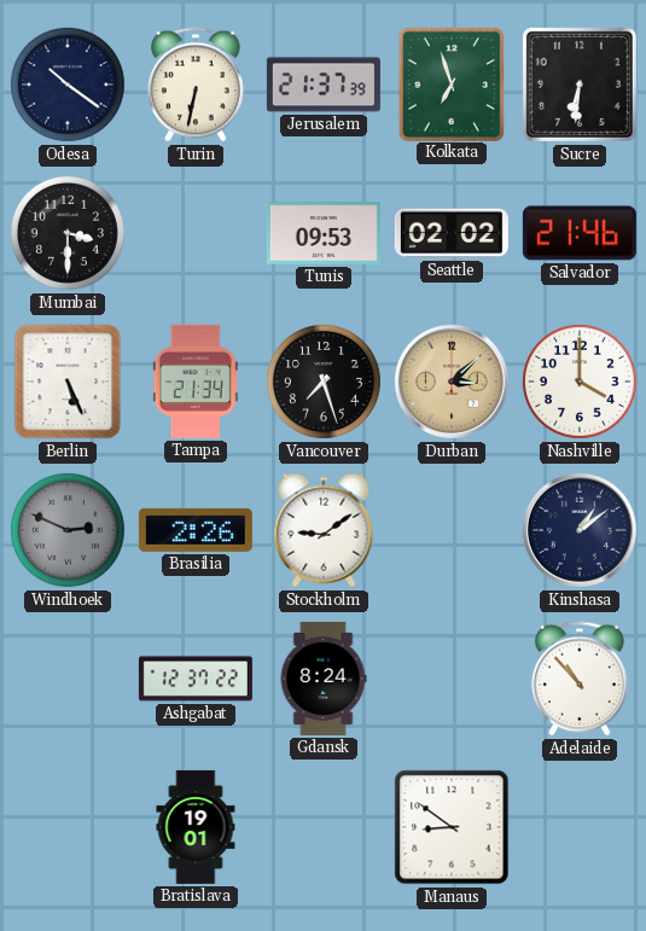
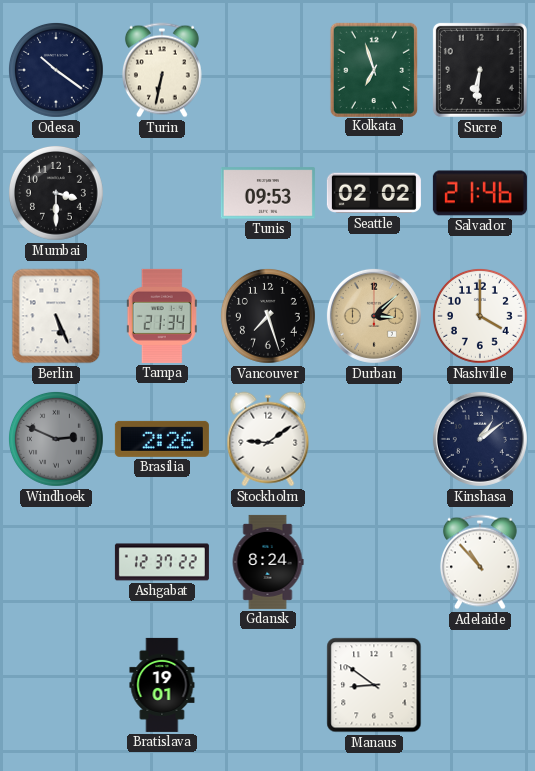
Jerusalem: 21:37 -> none (324, 85)
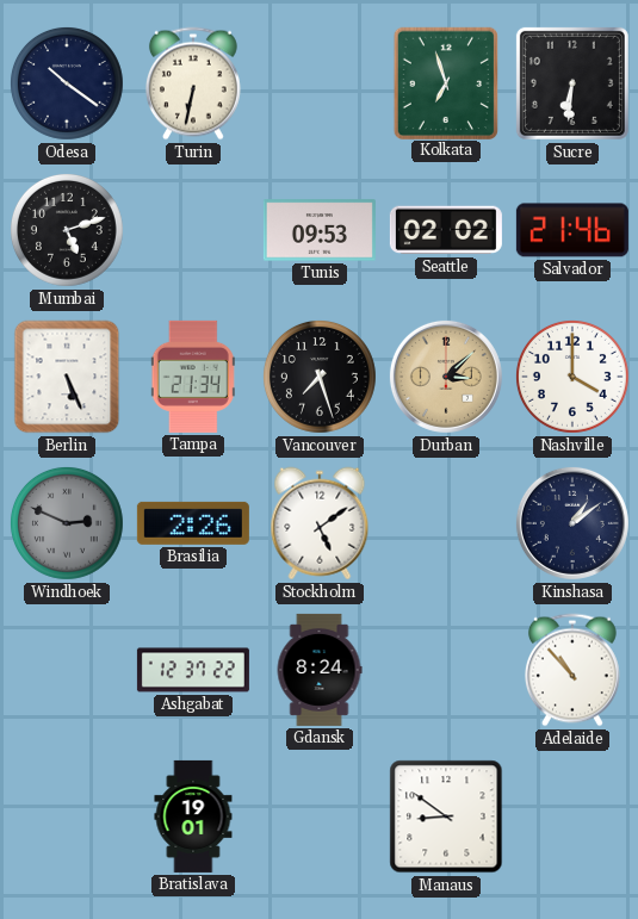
Mumbai: 3:30 -> 5:12 (67, 230)
Stockholm: 9:09 -> 5:09 (320, 523)
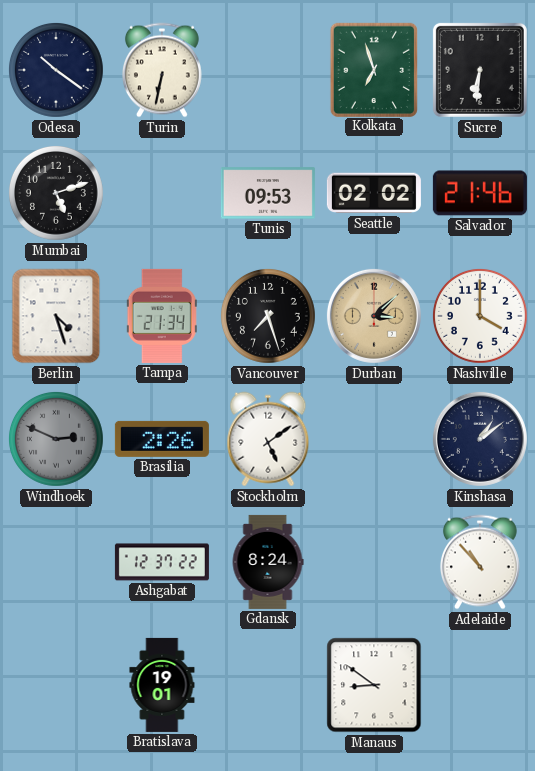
Berlin: 5:26 -> 4:27 (56, 316)
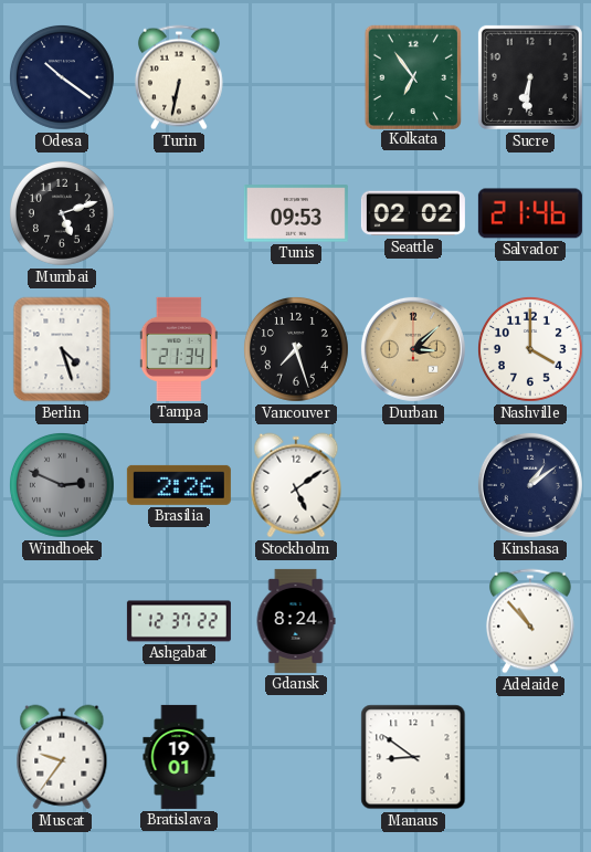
Kolkata: 6:57 -> 6:54 (412, 76)
Muscat: none -> 9:36 (62, 757)
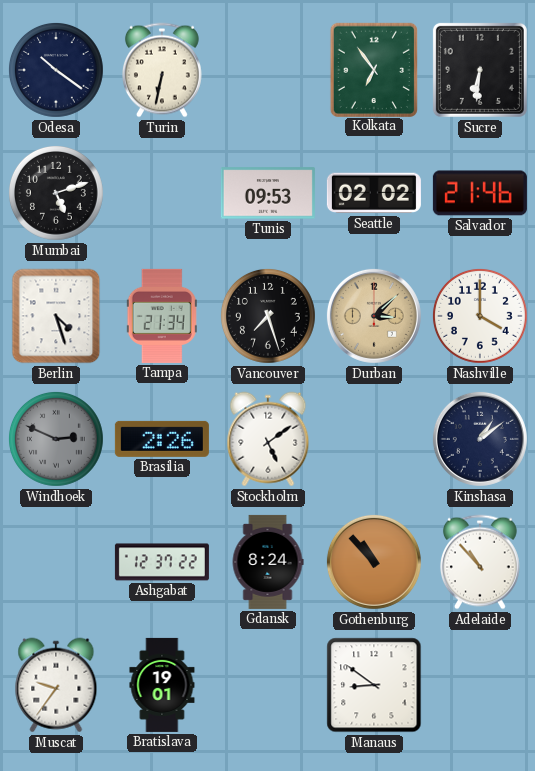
Gothenburg: none -> 10:53 (374, 562)
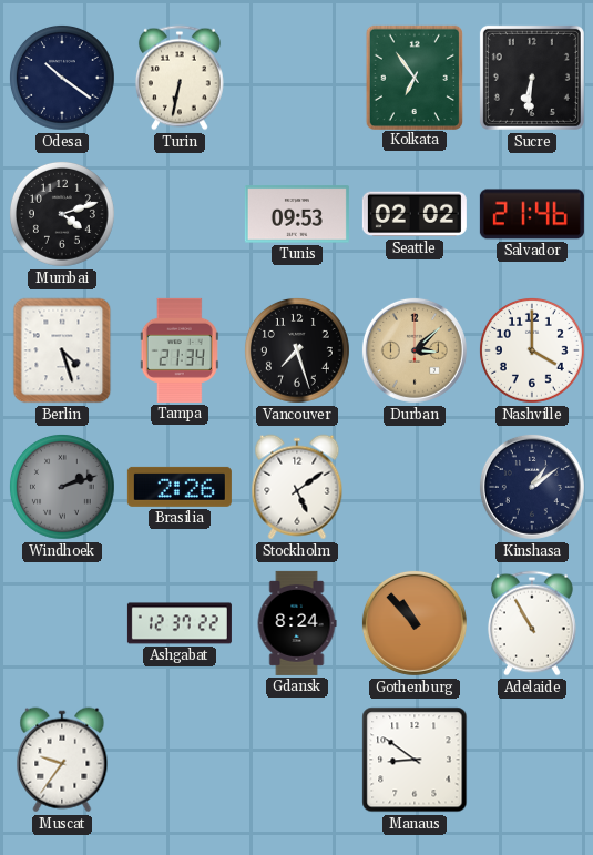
Mumbai: 5:12 -> 4:12 (62, 214)
Windhoek: 2:49 -> 2:12 (62, 487)
Adelaide: 10:53 -> 10:55 (532, 623)
Bratislava: 19:01 -> none (162, 685)
